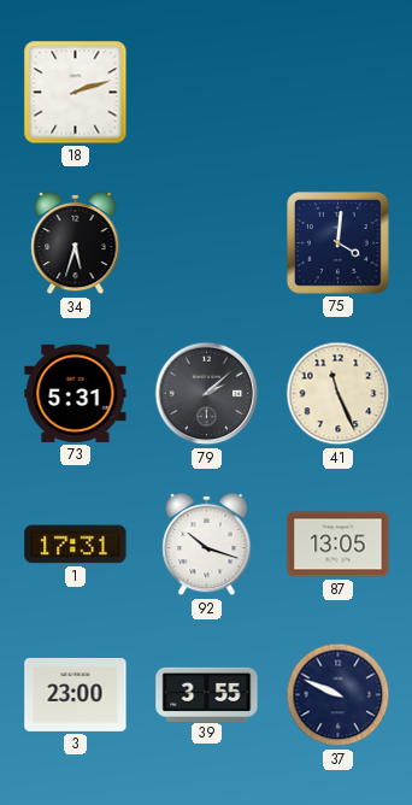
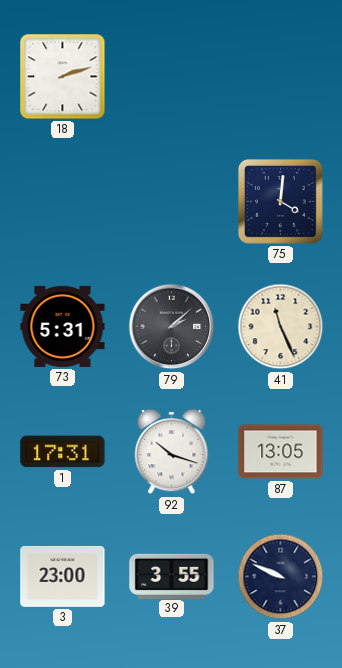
34: 5:33 -> none (76, 243)
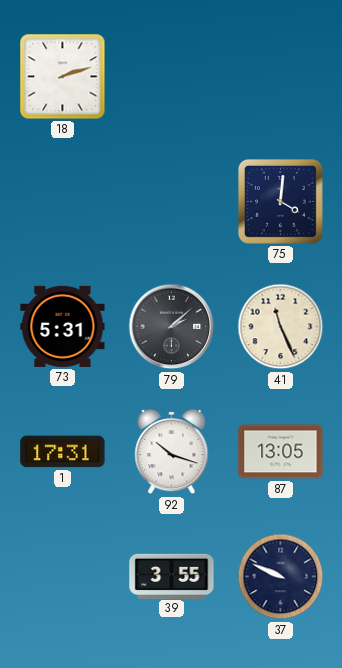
3: 23:00 -> none (63, 576)
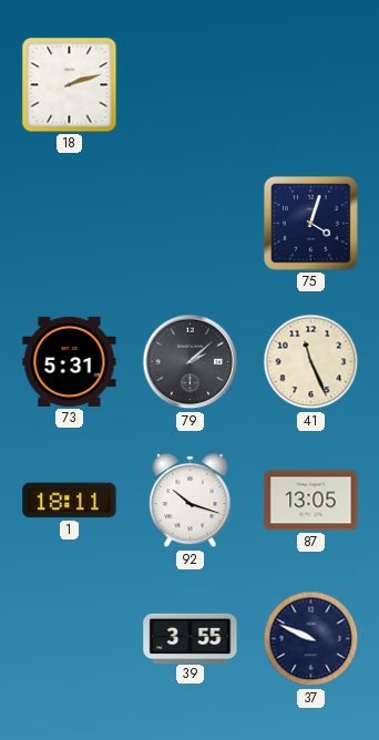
75: 4:01 -> 4:03 (311, 224)
1: 17:31 -> 18:11 (70, 501)
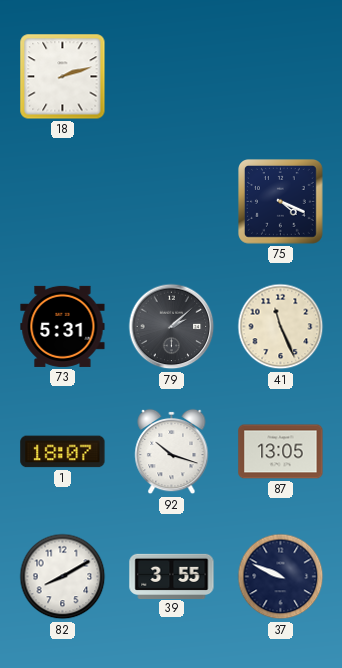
75: 4:03 -> 4:19 (281, 202)
1: 18:11 -> 18:07 (63, 452)
82: none -> 8:10 (63, 577)
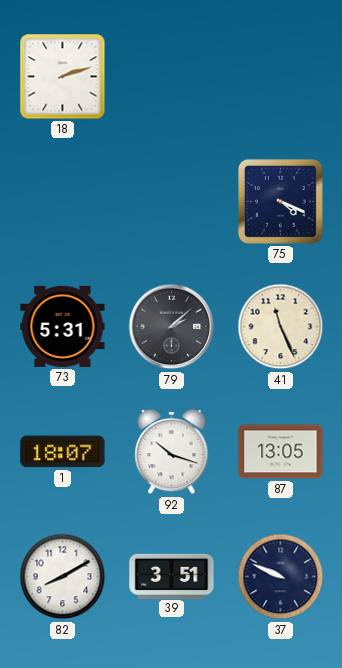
39: 3:55 -> 3:51 (172, 576)
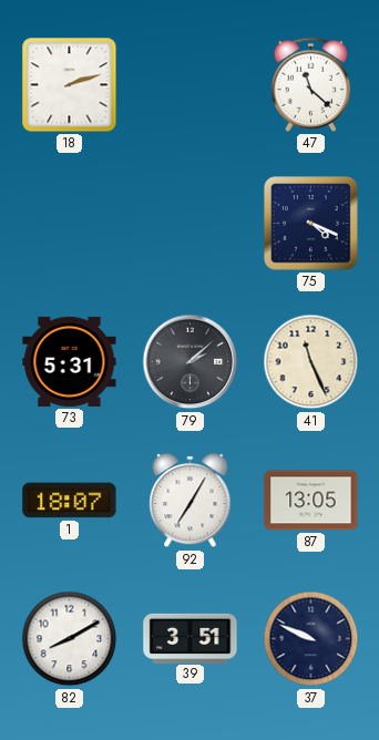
47: none -> 11:22 (311, 84)
92: 10:18 -> 7:05 (191, 501)
